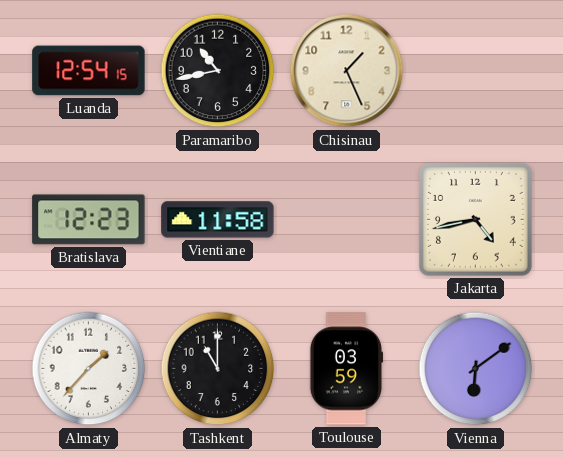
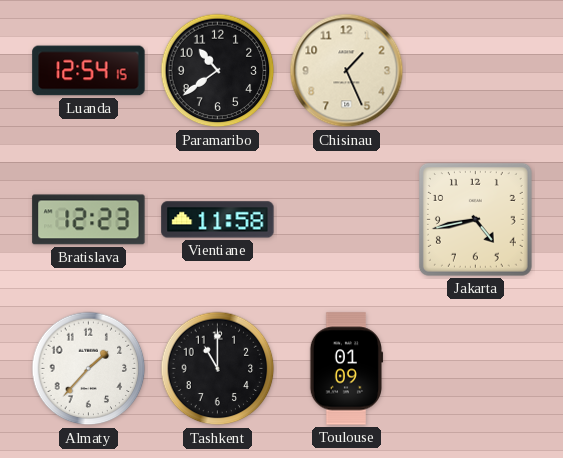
Paramaribo: 10:43 -> 10:39 (218, 71)
Toulouse: 03:59 -> 01:09 (346, 369)
Vienna: 6:09 -> none (476, 369)
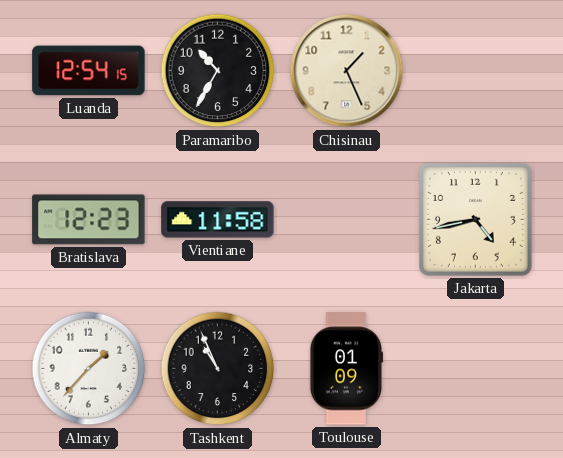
Paramaribo: 10:39 -> 10:35 (218, 71)
Tashkent: 11:00 -> 10:56 (218, 369)
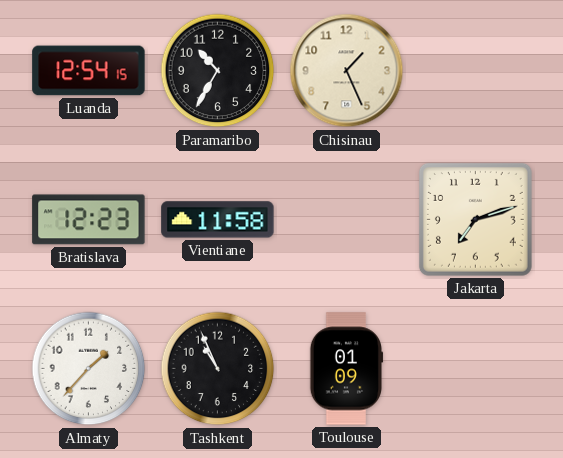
Jakarta: 4:43 -> 7:12 (475, 219)
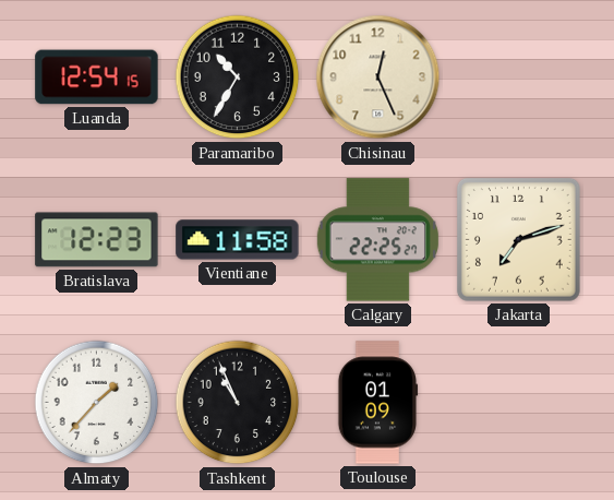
Chisinau: 1:26 -> 12:26 (378, 78)
Calgary: none -> 22:25 (377, 240)
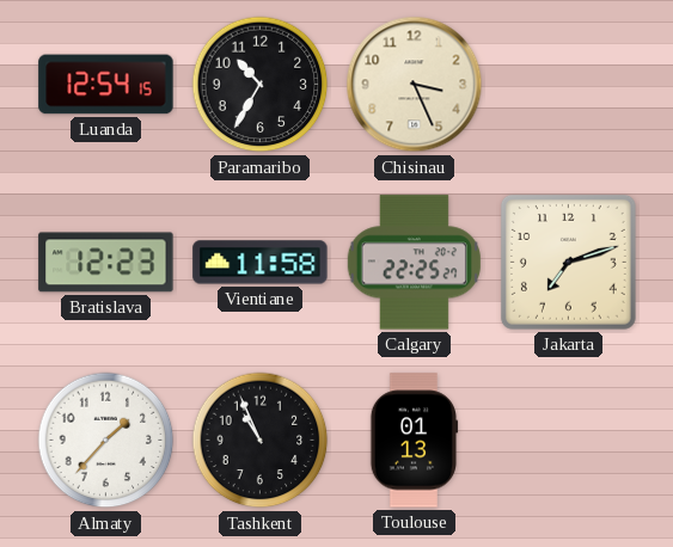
Chisinau: 12:26 -> 3:26 (415, 85)
Toulouse: 01:09 -> 01:13 (414, 441)
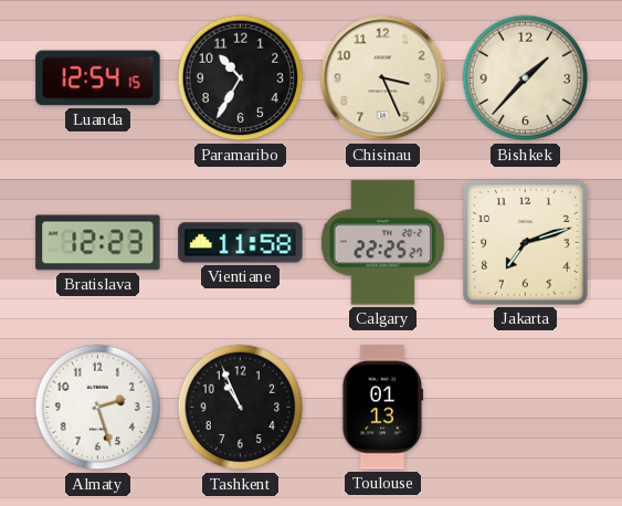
Bishkek: none -> 1:37 (526, 78)
Almaty: 1:37 -> 2:27 (98, 408)
